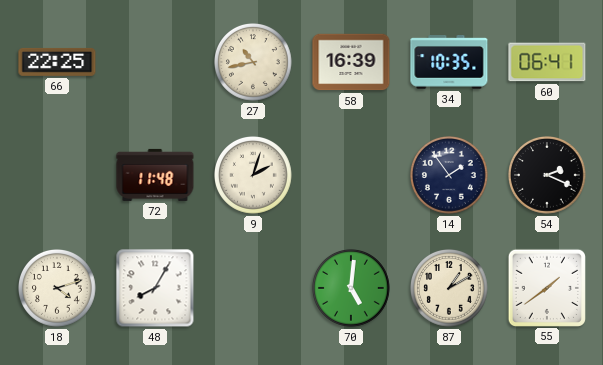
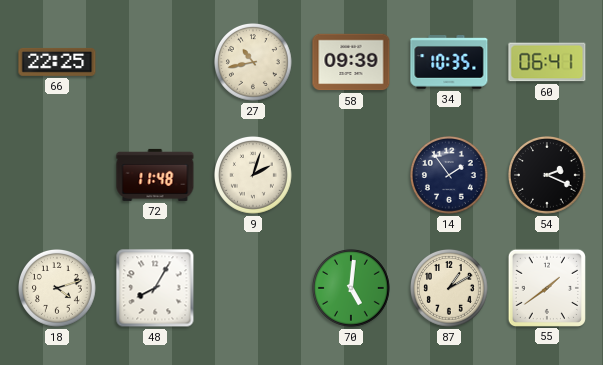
58: 16:39 -> 09:39 (351, 62)
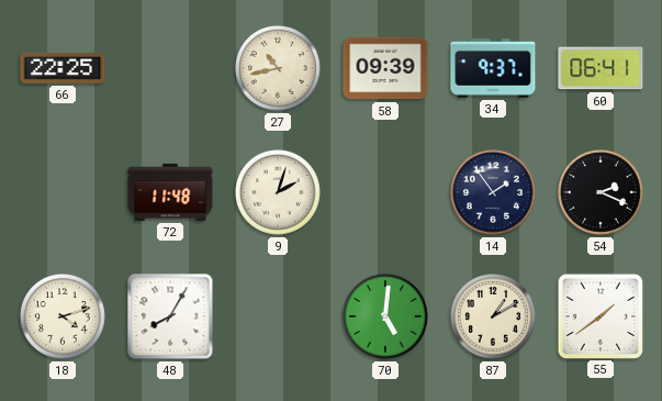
34: 10:35 -> 9:37 (493, 69)
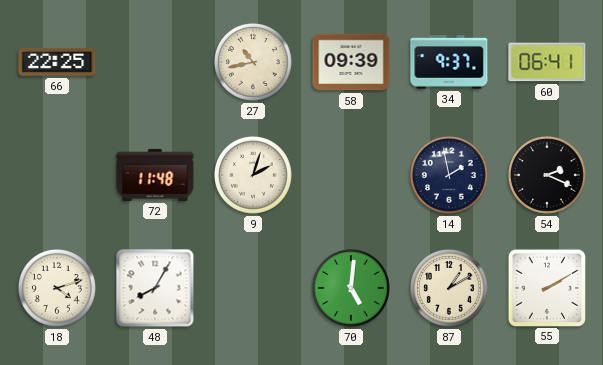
14: 1:54 -> 1:58 (450, 176)
55: 1:39 -> 2:10 (546, 287)
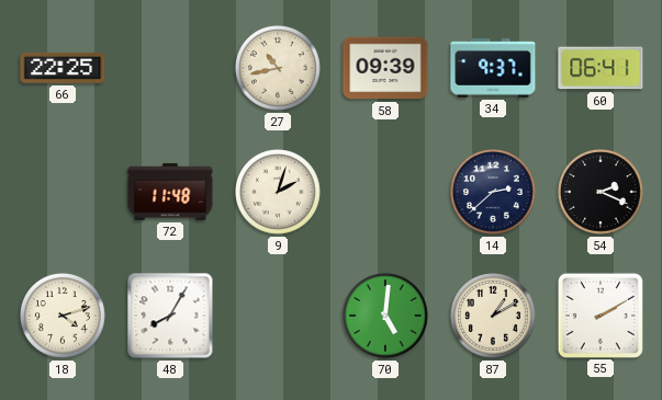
14: 1:58 -> 2:38 (494, 193)
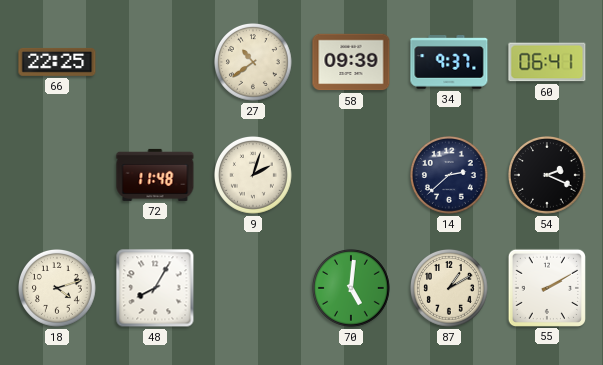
27: 10:43 -> 10:39 (254, 63)
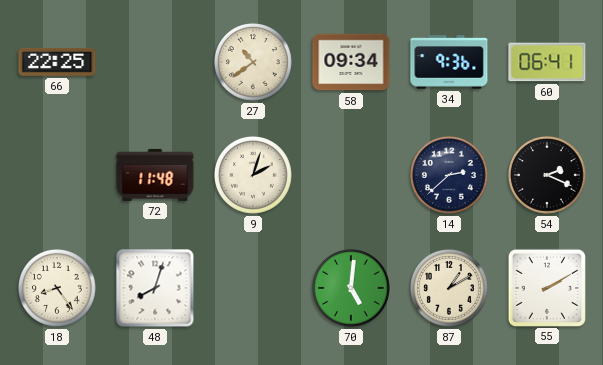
58: 09:39 -> 09:34 (351, 62)
34: 9:37 -> 9:36 (449, 63)
18: 4:12 -> 8:24 (58, 289)
48: 8:05 -> 8:03 (155, 288)
